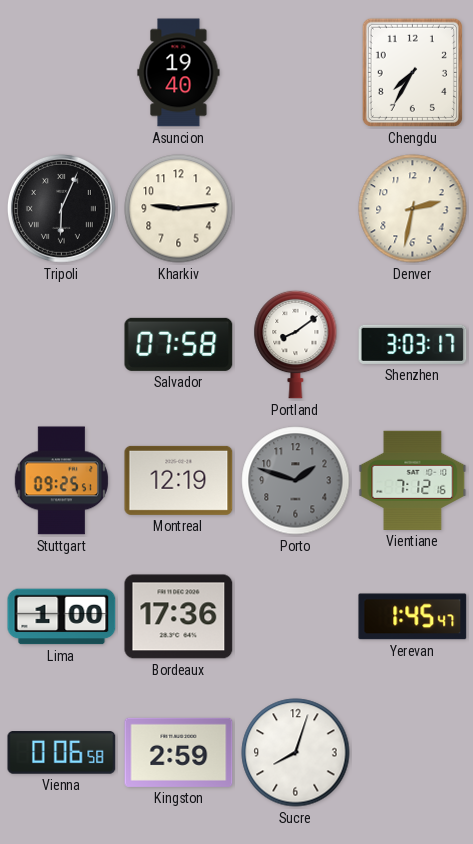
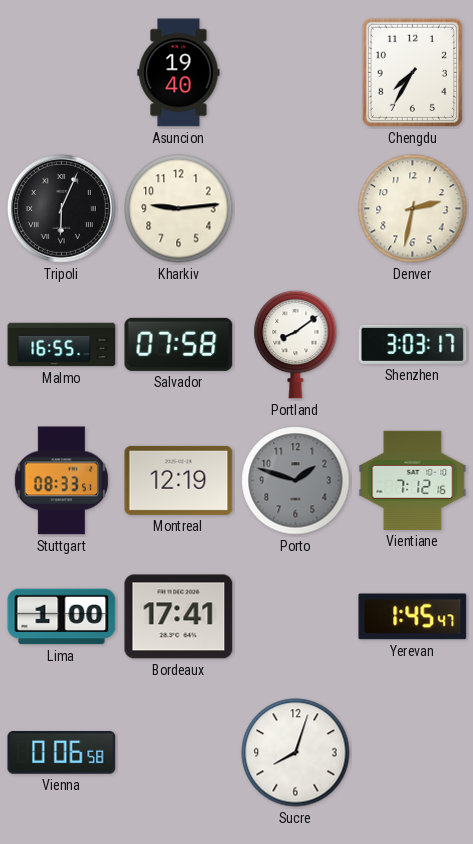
Malmo: none -> 16:55 (62, 345)
Stuttgart: 09:25 -> 08:33 (61, 481)
Bordeaux: 17:36 -> 17:41 (179, 617)
Kingston: 2:59 -> none (179, 752)
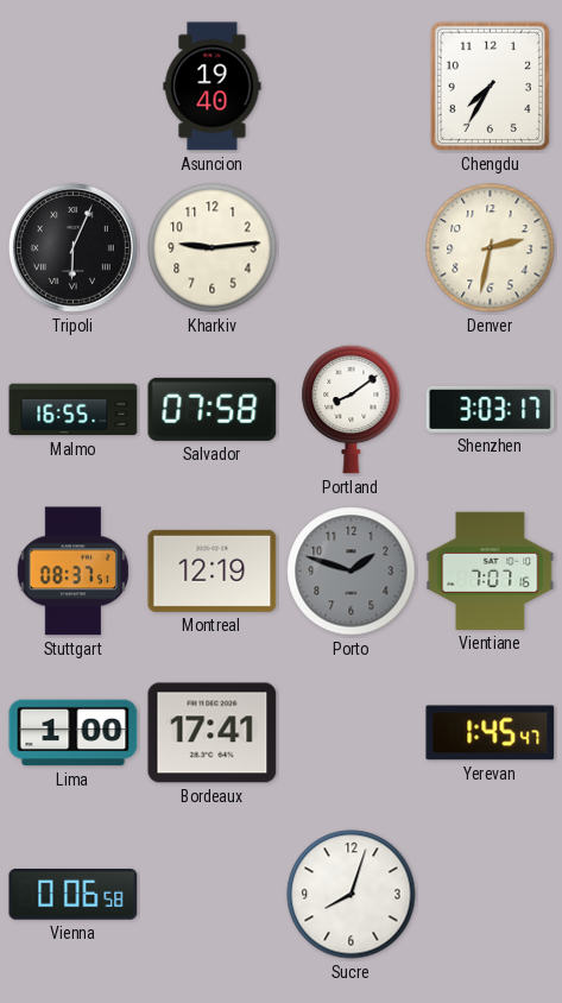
Stuttgart: 08:33 -> 08:37 (72, 572)
Vientiane: 7:12 -> 7:07 (491, 570)
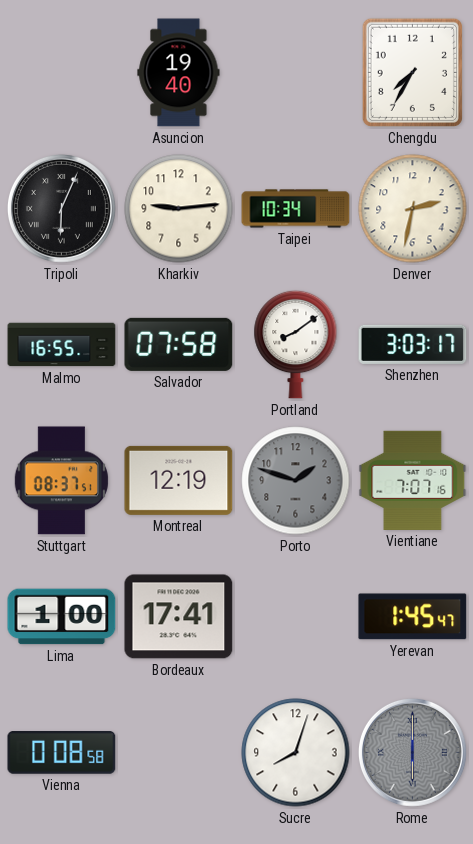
Taipei: none -> 10:34 (296, 209)
Vienna: 0:06 -> 0:08 (62, 753)
Rome: none -> 6:00 (412, 752)
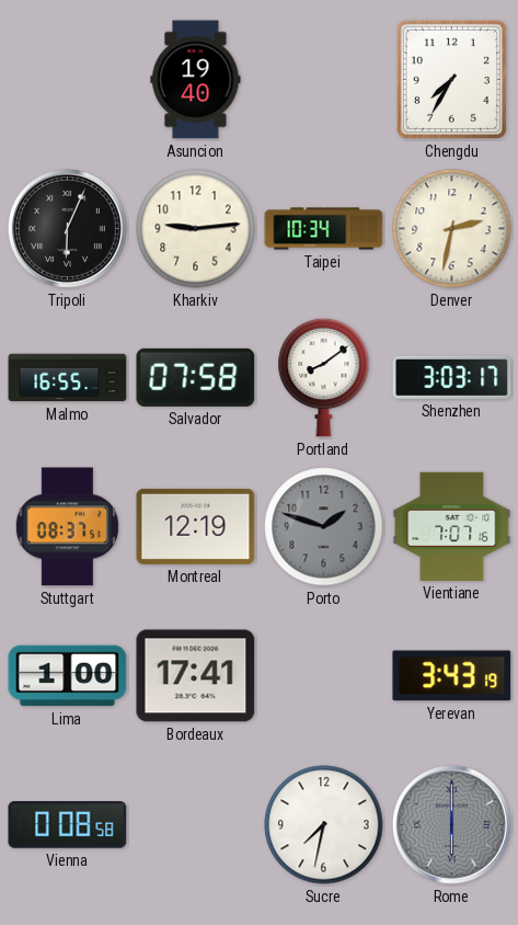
Yerevan: 1:45 -> 3:43 (452, 676)
Sucre: 8:03 -> 7:32 (324, 825)
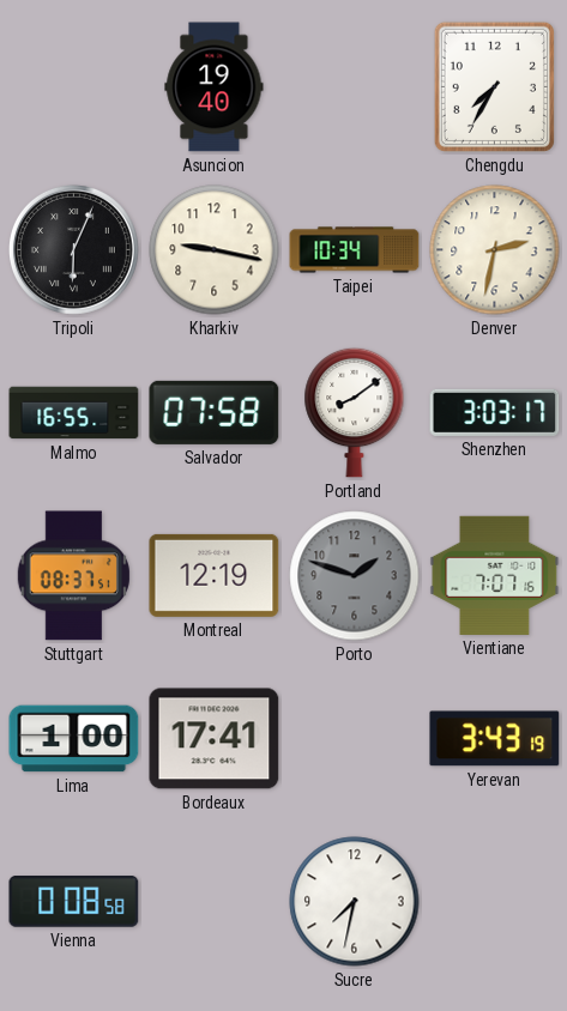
Kharkiv: 9:14 -> 9:17 (215, 250)
Rome: 6:00 -> none (451, 824)
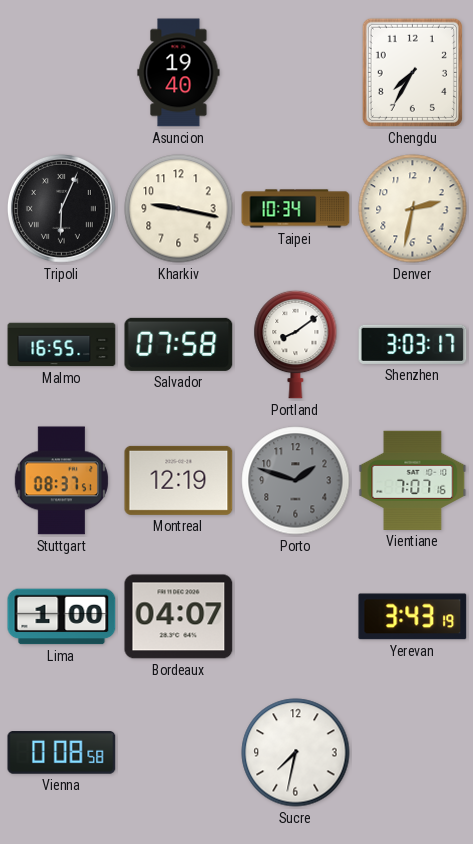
Bordeaux: 17:41 -> 04:07 (179, 617)
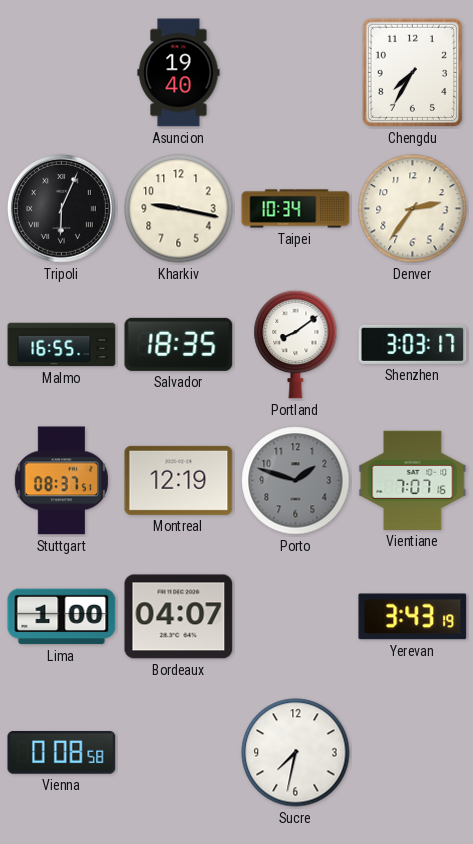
Denver: 2:32 -> 2:36 (413, 209)
Salvador: 07:58 -> 18:35 (179, 344)
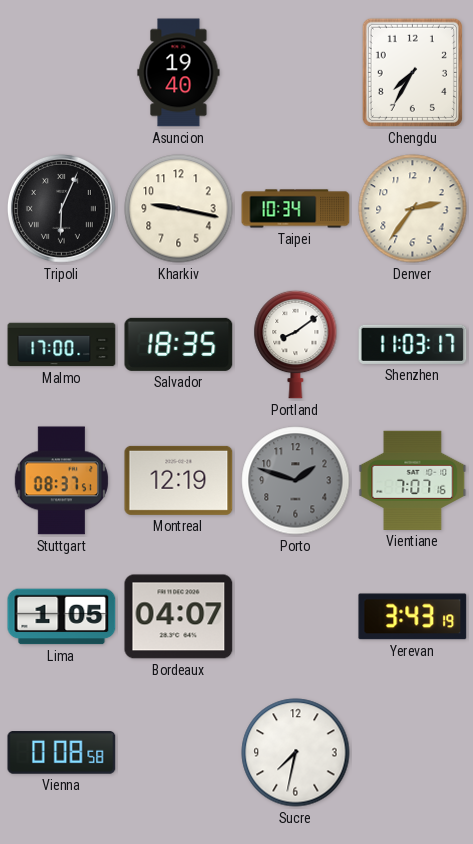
Malmo: 16:55 -> 17:00 (62, 345)
Shenzhen: 3:03 -> 11:03 (413, 344)
Lima: 1:00 -> 1:05 (62, 617)
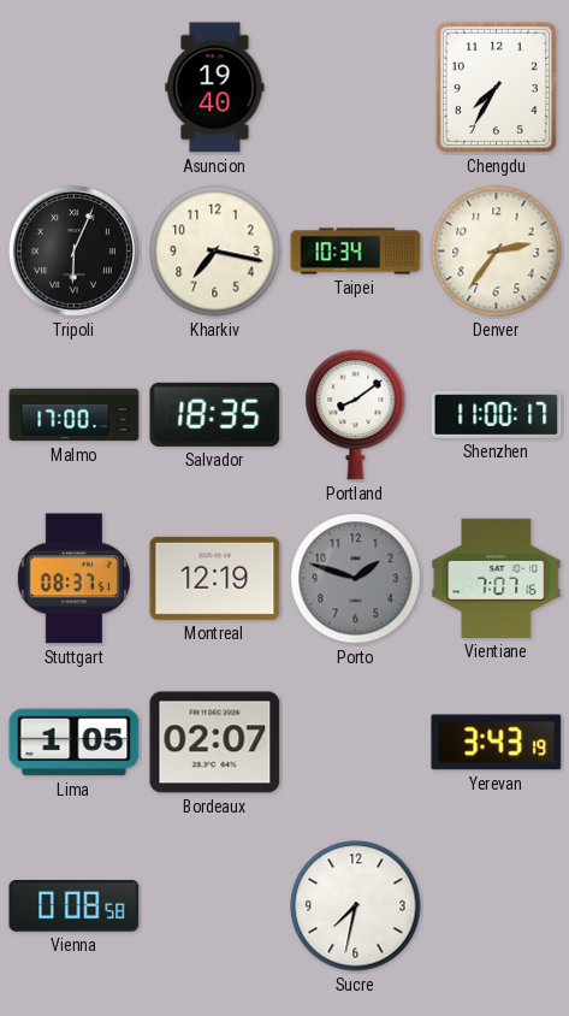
Kharkiv: 9:17 -> 7:17 (215, 252)
Shenzhen: 11:03 -> 11:00 (497, 414)
Bordeaux: 04:07 -> 02:07 (215, 743)
